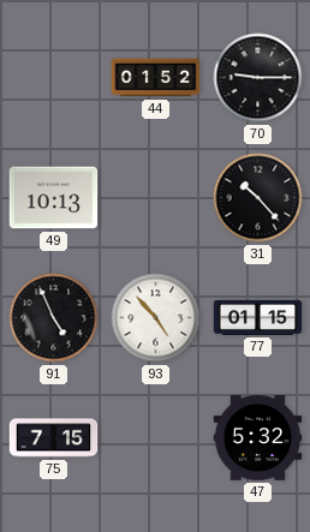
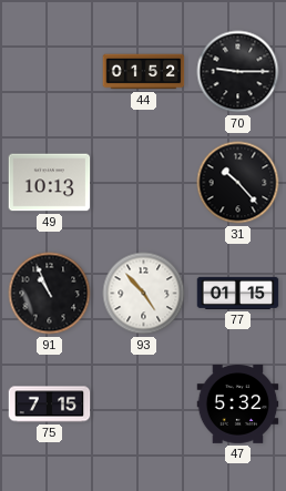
91: 4:56 -> 10:56 (50, 294)
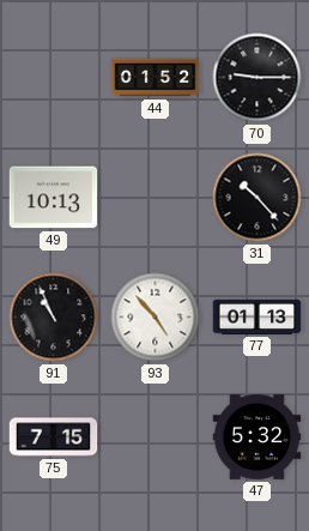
77: 01:15 -> 01:13 (257, 316)
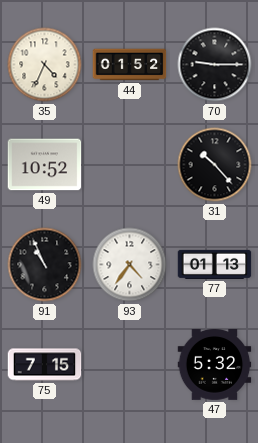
35: none -> 4:34 (45, 65)
49: 10:13 -> 10:52 (45, 165)
93: 4:53 -> 4:36 (130, 265)
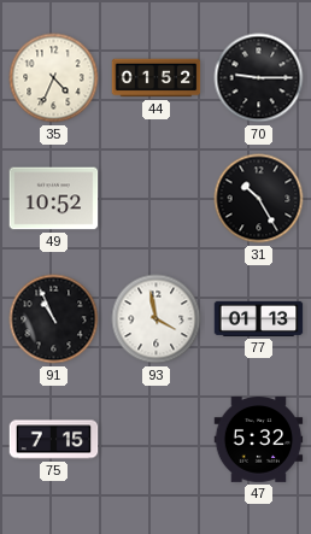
31: 10:23 -> 10:25 (259, 199)
93: 4:36 -> 3:58 (157, 319)
